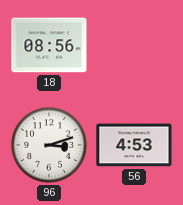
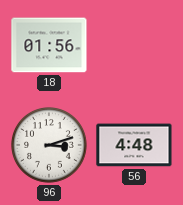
18: 08:56 -> 01:56 (49, 45)
56: 4:53 -> 4:48 (134, 145)
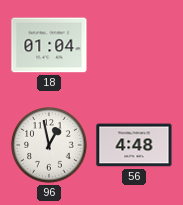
18: 01:56 -> 01:04 (49, 45)
96: 3:12 -> 12:58 (50, 146)
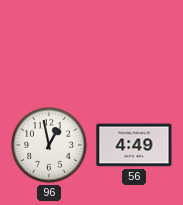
18: 01:04 -> none (49, 45)
56: 4:48 -> 4:49 (134, 145)
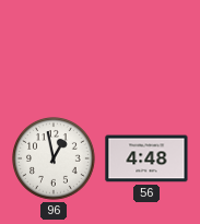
56: 4:49 -> 4:48 (146, 158)
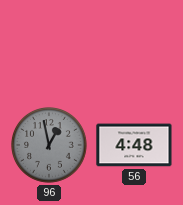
96 dial: white -> grey (50, 146)
